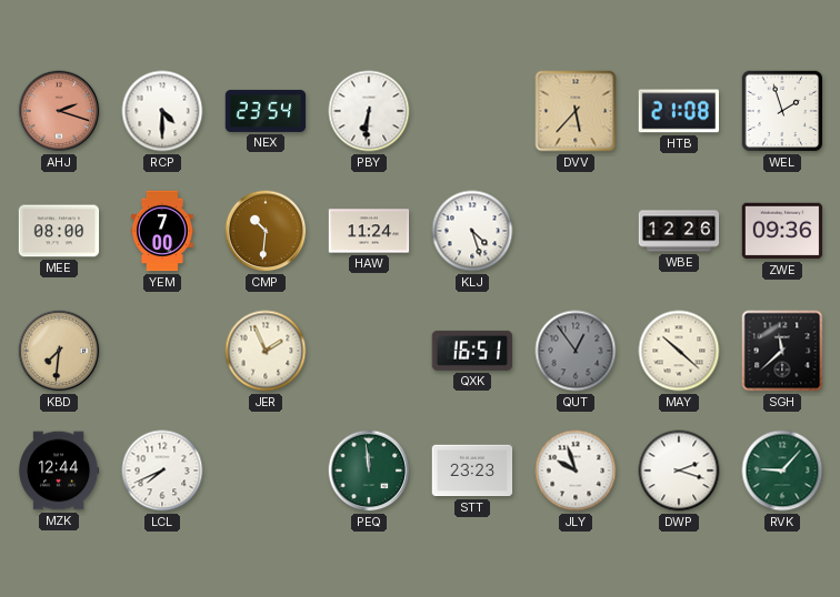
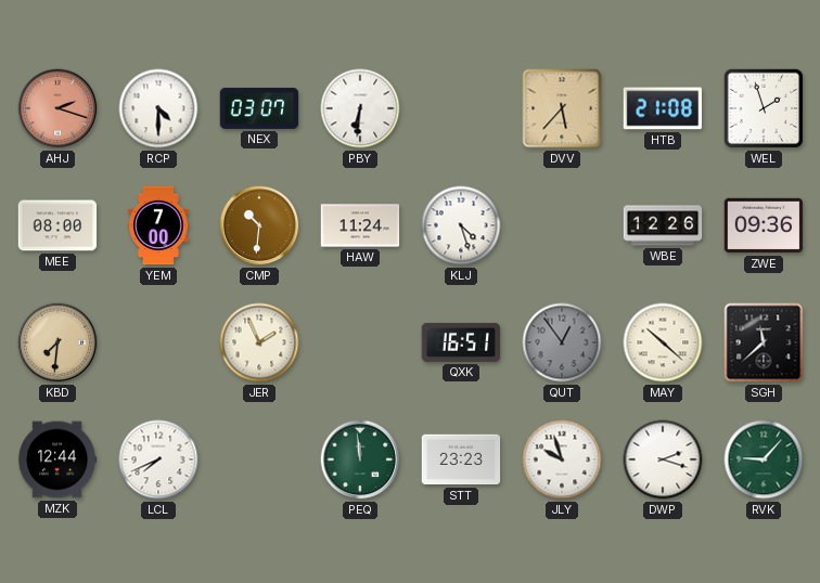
NEX: 23:54 -> 03:07 (259, 108)
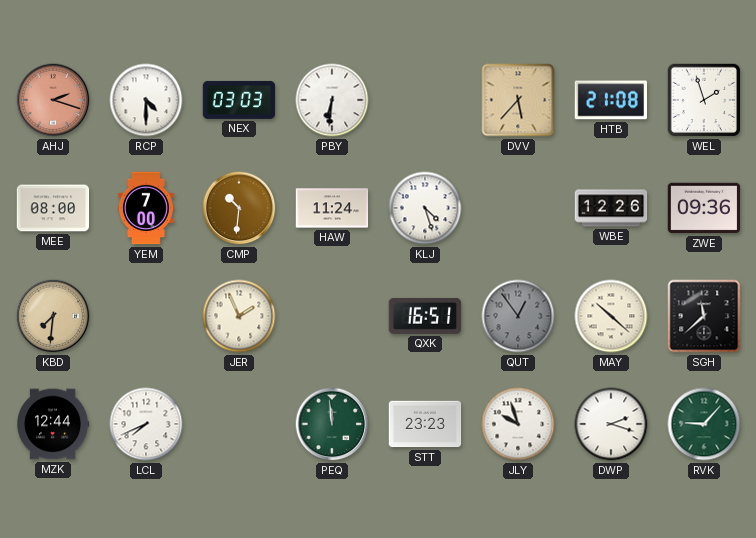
NEX: 03:07 -> 03:03 (239, 100)
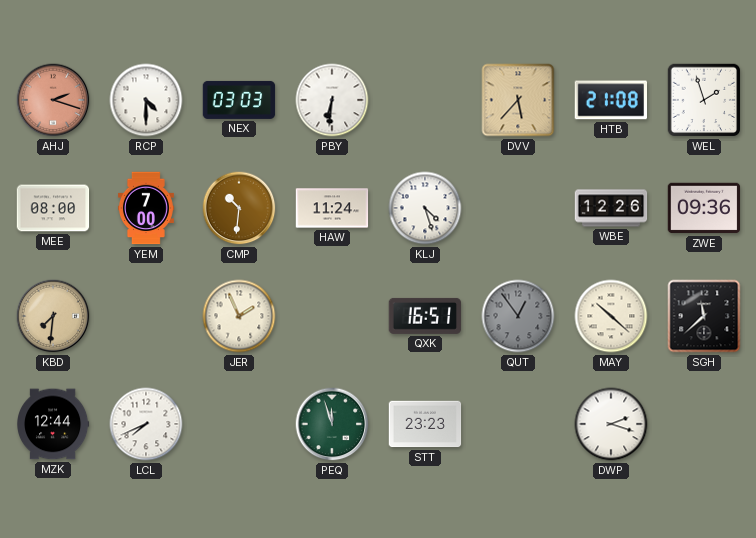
PEQ: 11:59 -> 11:57 (332, 424)
JLY: 9:57 -> none (518, 424)
RVK: 9:07 -> none (704, 424)
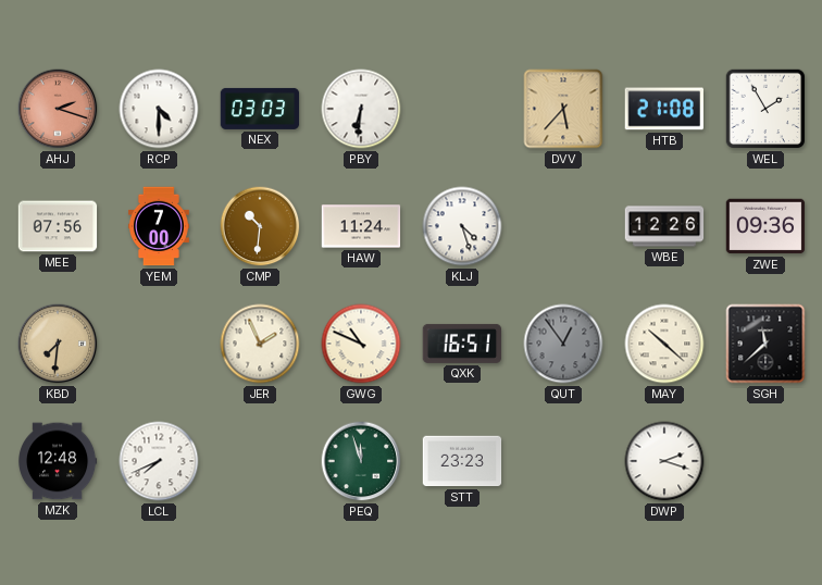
WEL: 1:57 -> 1:55 (765, 109)
MEE: 08:00 -> 07:56 (58, 226)
GWG: none -> 10:49 (361, 344)
MZK: 12:44 -> 12:48 (59, 461)
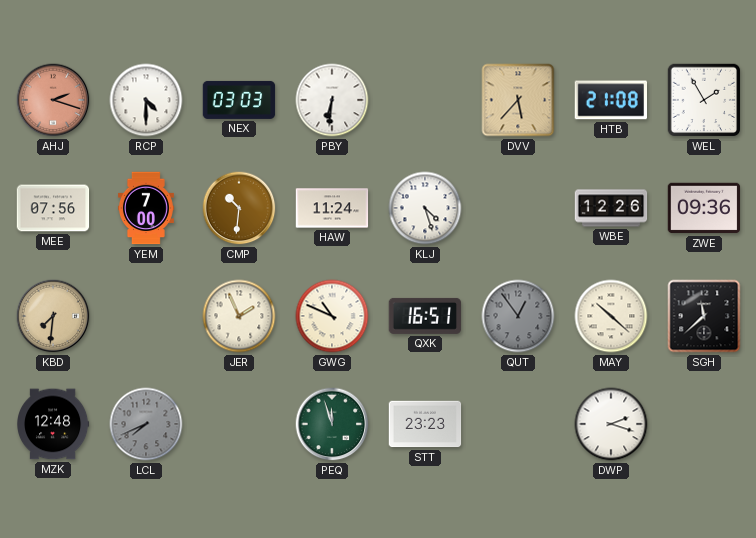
LCL dial: white -> grey (146, 424)
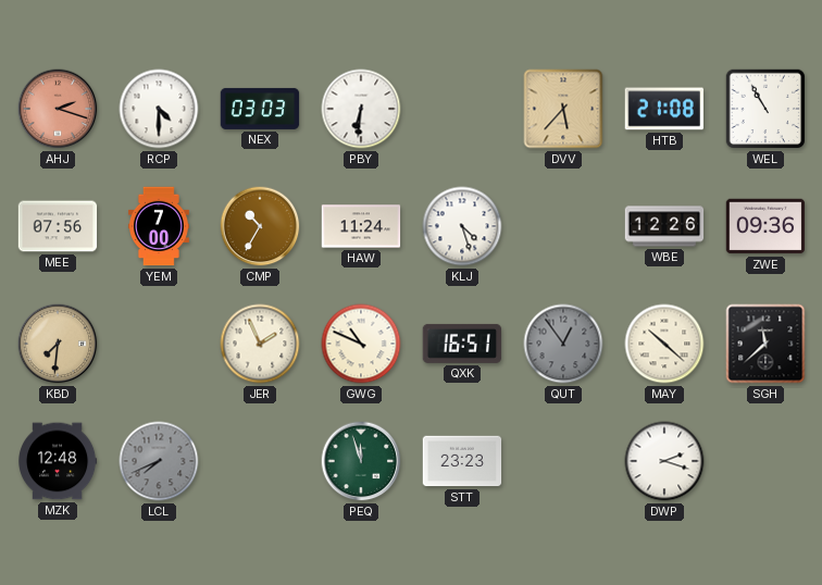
WEL: 1:55 -> 10:55 (765, 109)
CMP: 10:31 -> 10:35 (260, 226)
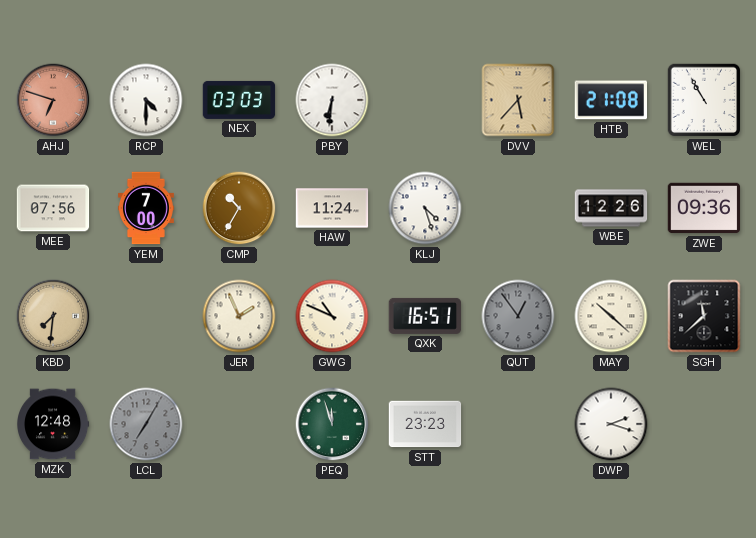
AHJ: 2:18 -> 6:48 (53, 100)
LCL: 7:41 -> 7:05 (146, 424)
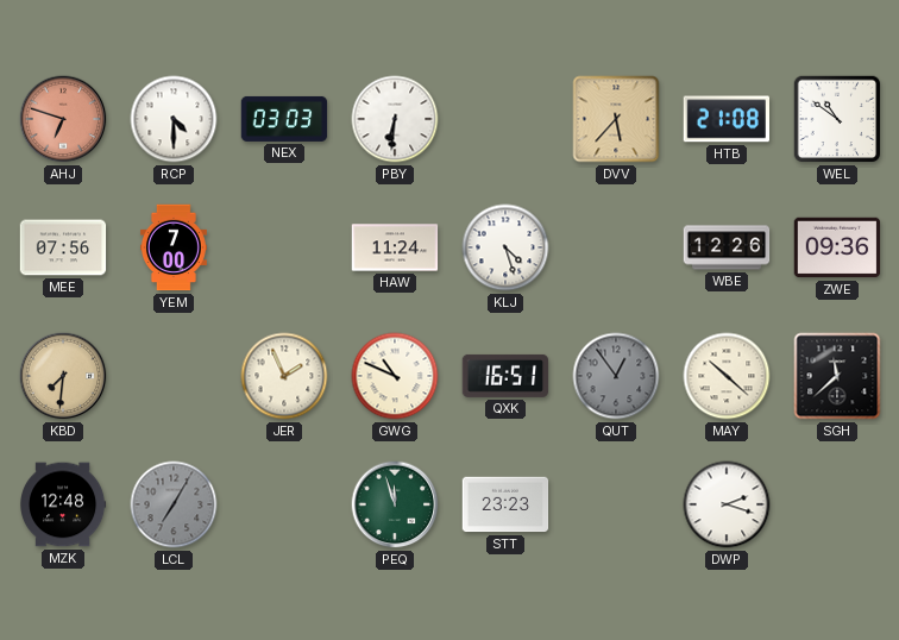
WEL: 10:55 -> 10:51 (837, 119)
CMP: 10:35 -> none (239, 208)
